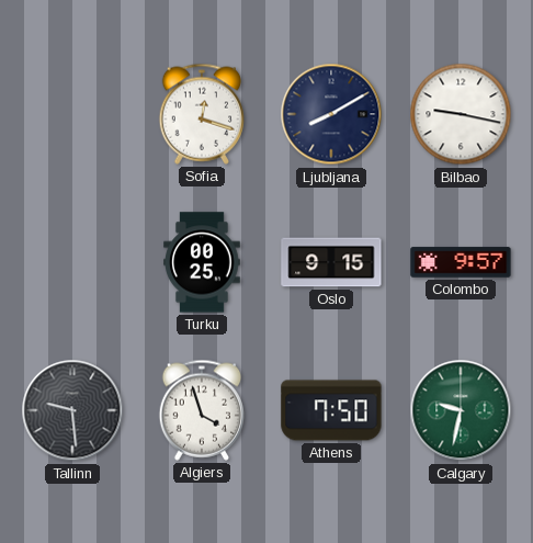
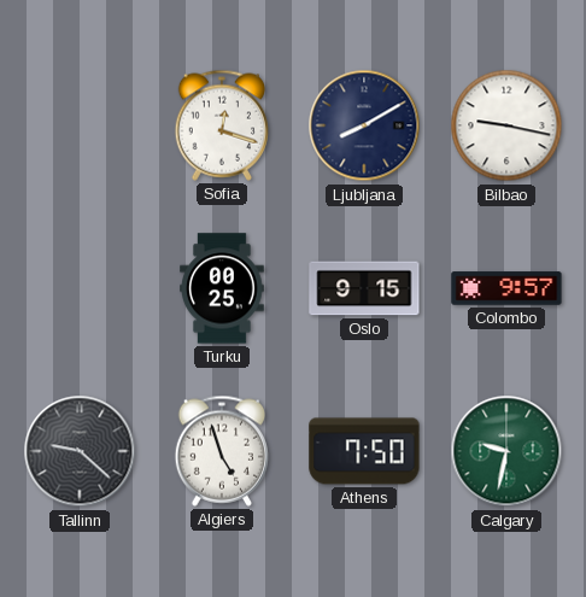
Tallinn: 9:29 -> 9:22 (80, 451)
Algiers: 3:57 -> 4:57 (221, 451)
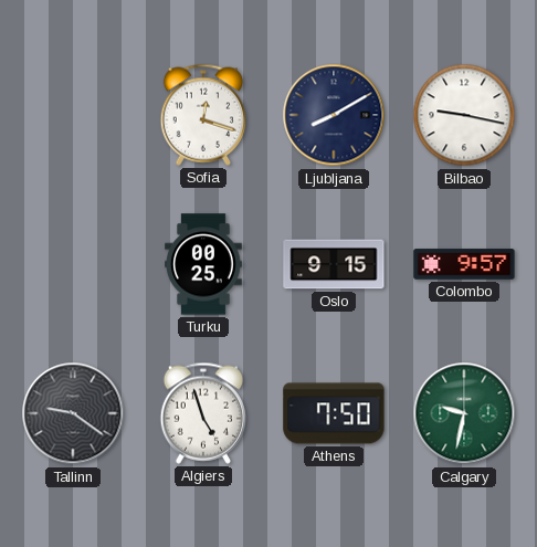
Tallinn: 9:22 -> 9:21 (73, 413)
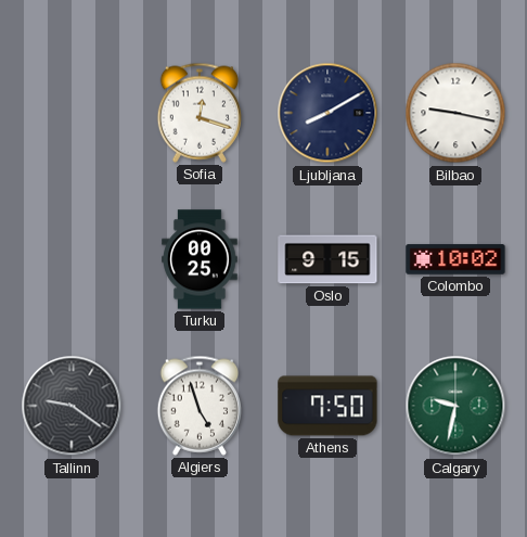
Colombo: 9:57 -> 10:02 (455, 259)
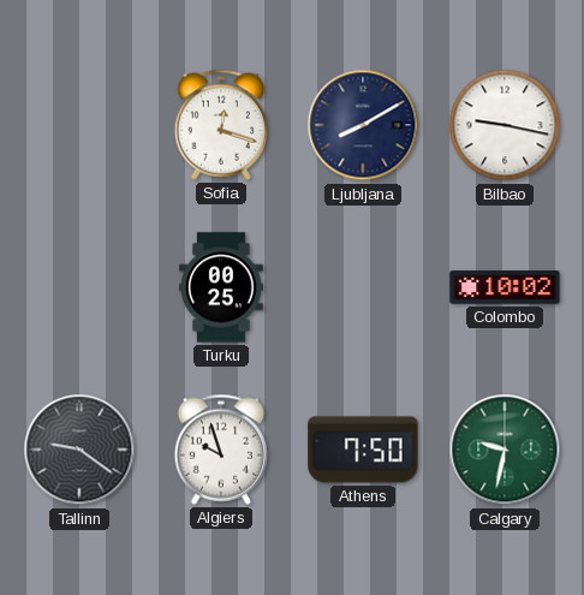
Oslo: 9:15 -> none (327, 259)
Algiers: 4:57 -> 9:57 (220, 450)
